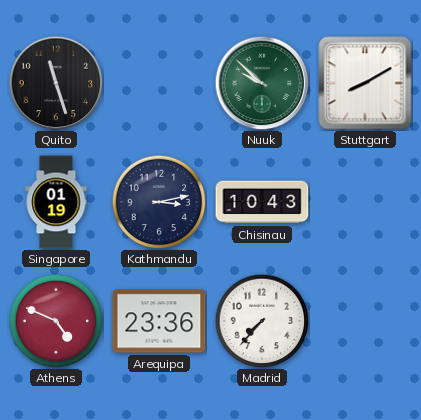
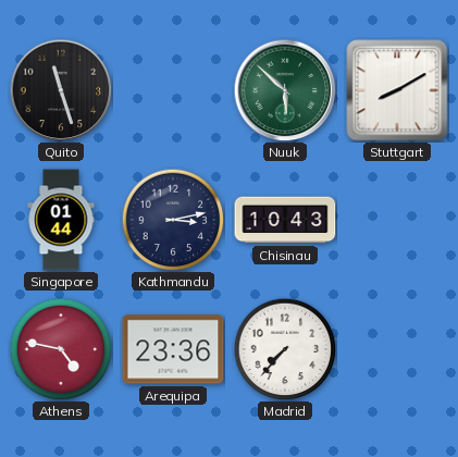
Nuuk: 9:52 -> 5:52 (285, 90)
Singapore: 01:19 -> 01:44 (61, 220)
Athens: 4:49 -> 4:47 (61, 349)
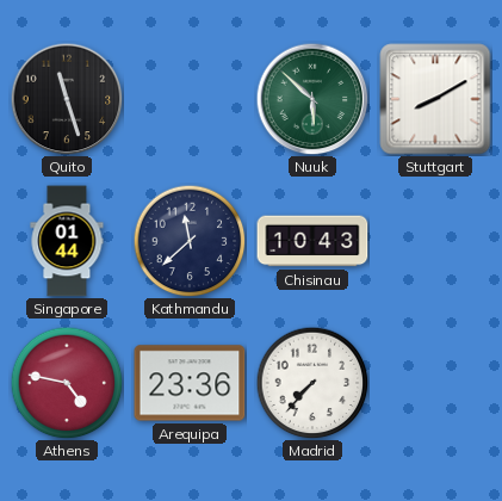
Kathmandu: 3:13 -> 11:38 (190, 241)
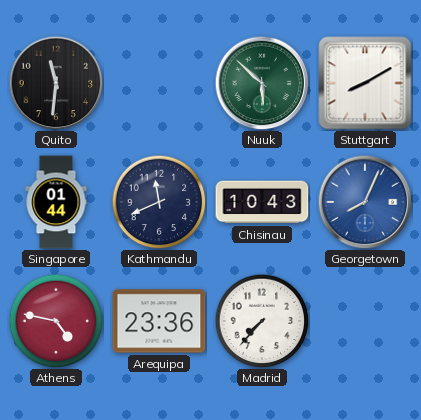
Quito: 11:27 -> 11:31 (56, 83)
Kathmandu: 11:38 -> 11:41 (159, 202)
Georgetown: none -> 8:04 (365, 202)
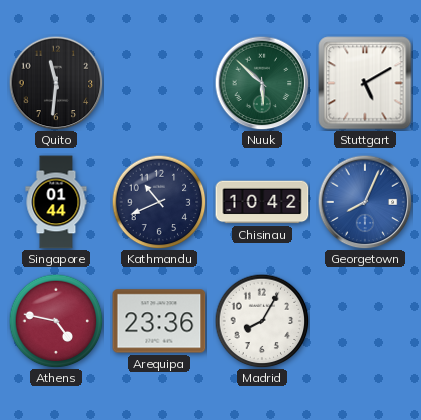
Stuttgart: 8:10 -> 5:10 (365, 83)
Kathmandu: 11:41 -> 10:41 (159, 202)
Chisinau: 10:43 -> 10:42 (262, 202)
Madrid: 7:37 -> 8:05 (262, 321)
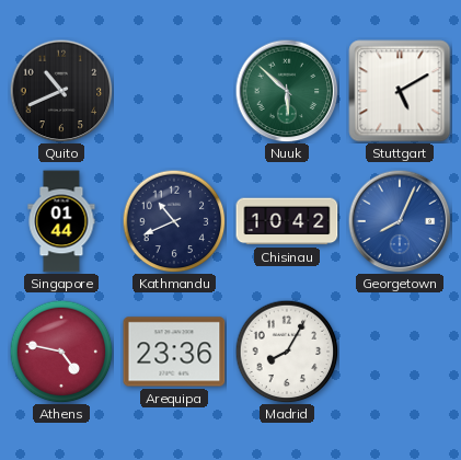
Quito: 11:31 -> 10:41 (61, 91)
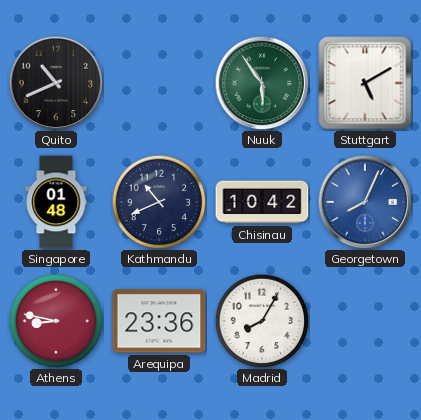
Nuuk: 5:52 -> 5:54 (262, 83)
Singapore: 01:44 -> 01:48 (56, 202)
Athens: 4:47 -> 8:47 (56, 321)
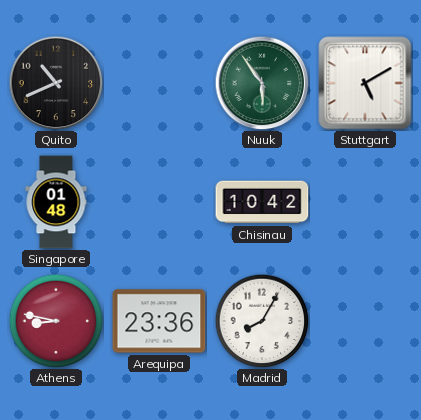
Kathmandu: 10:41 -> none (159, 202)
Georgetown: 8:04 -> none (365, 202)
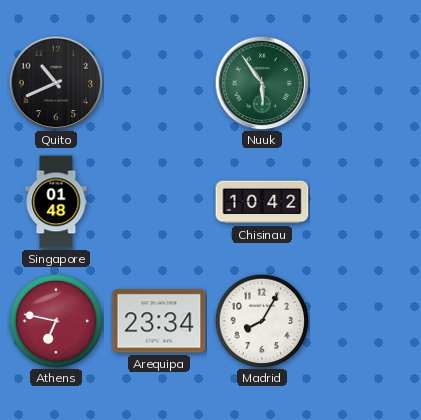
Stuttgart: 5:10 -> none (365, 83)
Athens: 8:47 -> 6:47 (56, 321)
Arequipa: 23:36 -> 23:34 (159, 321)
